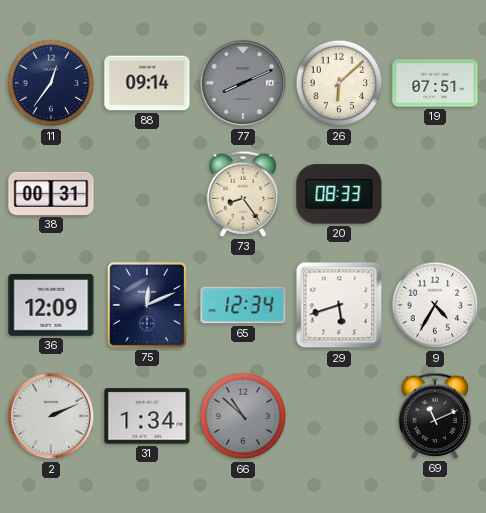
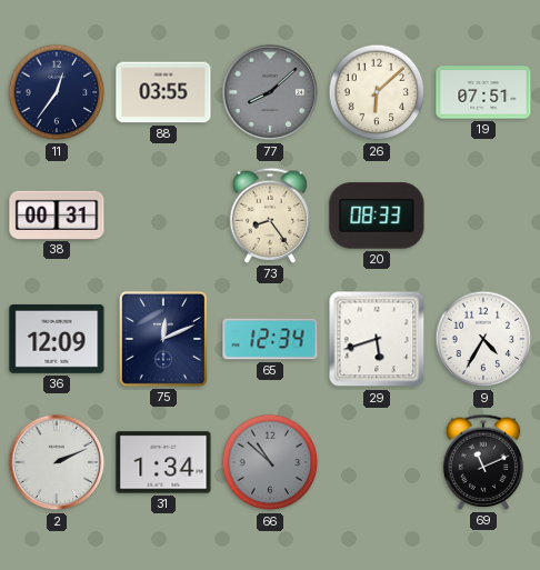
88: 09:14 -> 03:55 (163, 92)
77: 8:11 -> 8:08 (270, 92)
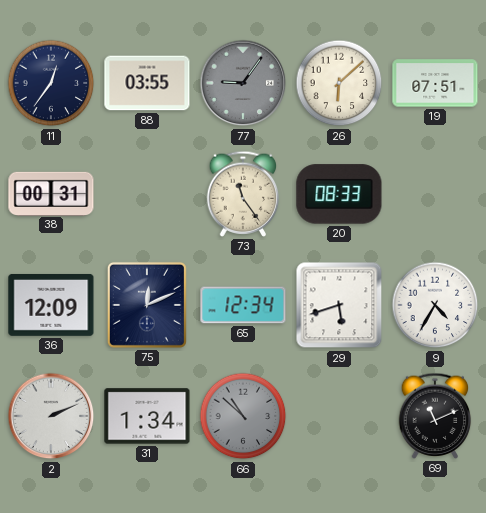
77: 8:08 -> 9:06 (243, 83)
73: 8:24 -> 11:24 (243, 194)
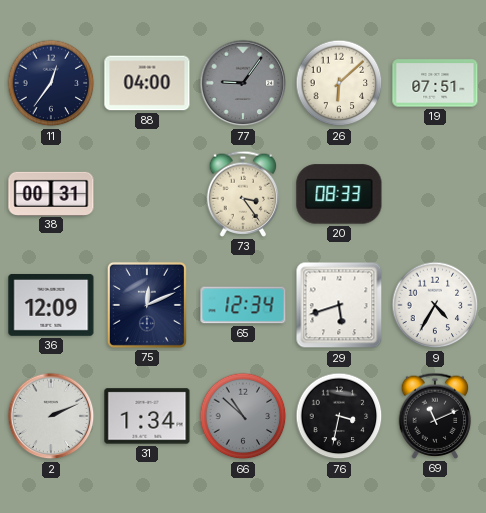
88: 03:55 -> 04:00 (147, 83)
73: 11:24 -> 3:24 (243, 194)
76: none -> 3:32 (339, 416)
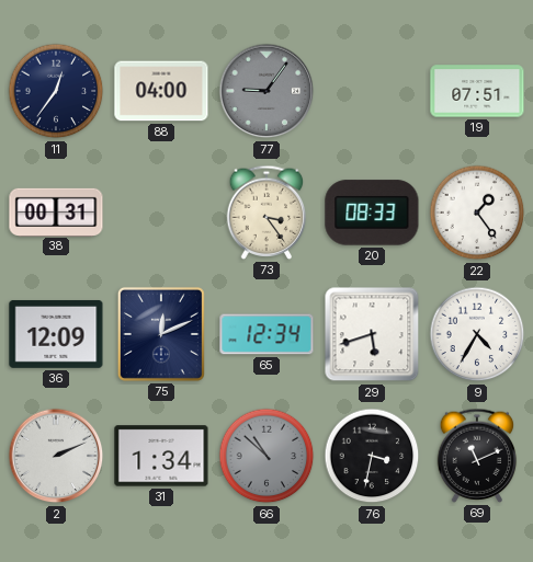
26: 6:08 -> none (339, 83)
22: none -> 1:24 (477, 213)
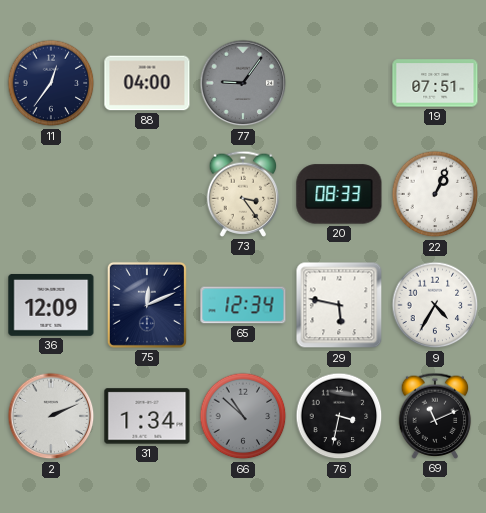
38: 00:31 -> none (56, 211)
22: 1:24 -> 1:04 (435, 194)
29: 5:42 -> 5:47 (339, 305)
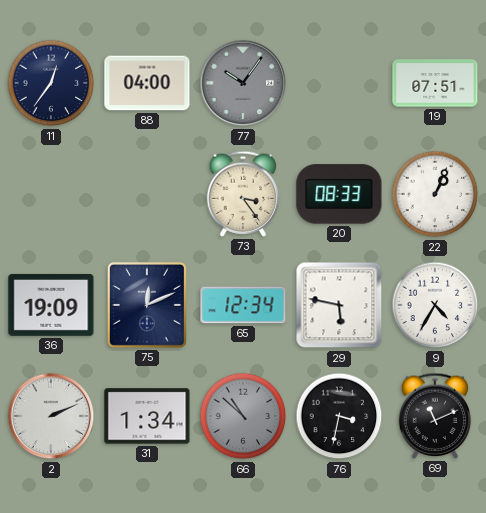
77: 9:06 -> 10:06 (243, 83)
36: 12:09 -> 19:09 (51, 305)
